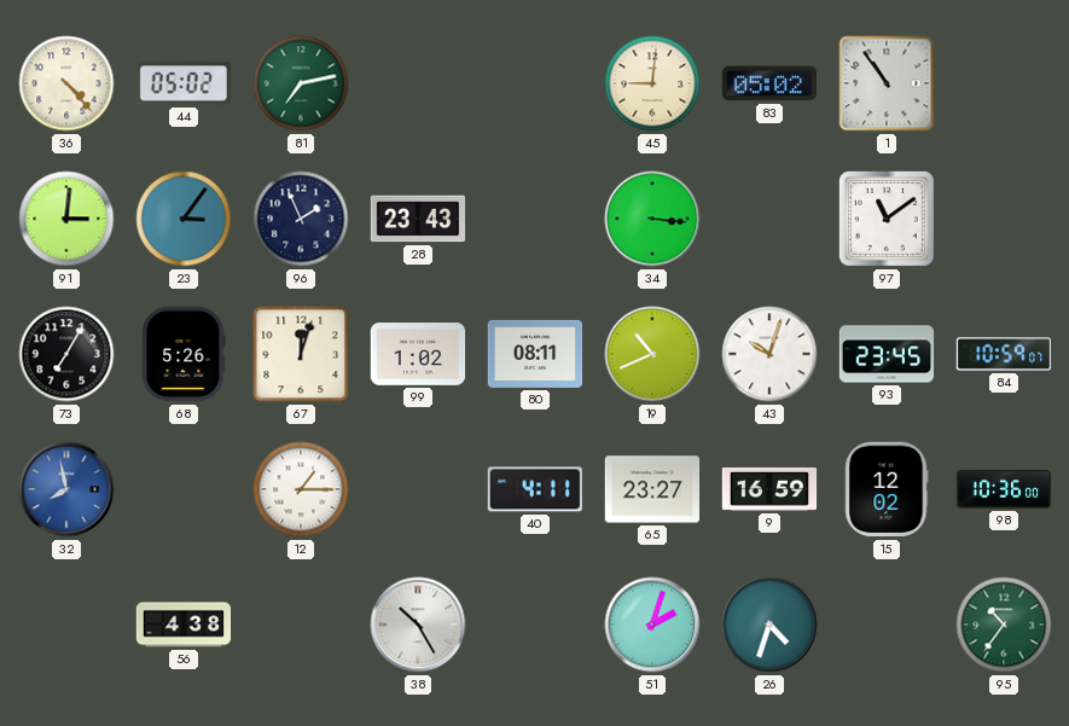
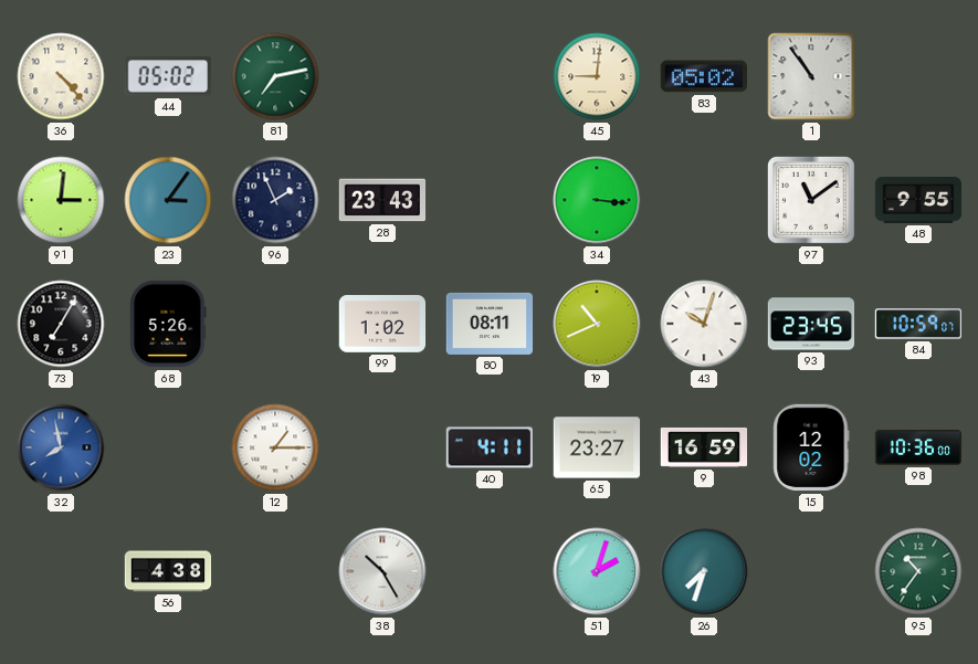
48: none -> 9:55 (918, 201)
67: 12:03 -> none (301, 354)
26: 4:33 -> 7:33 (704, 571)
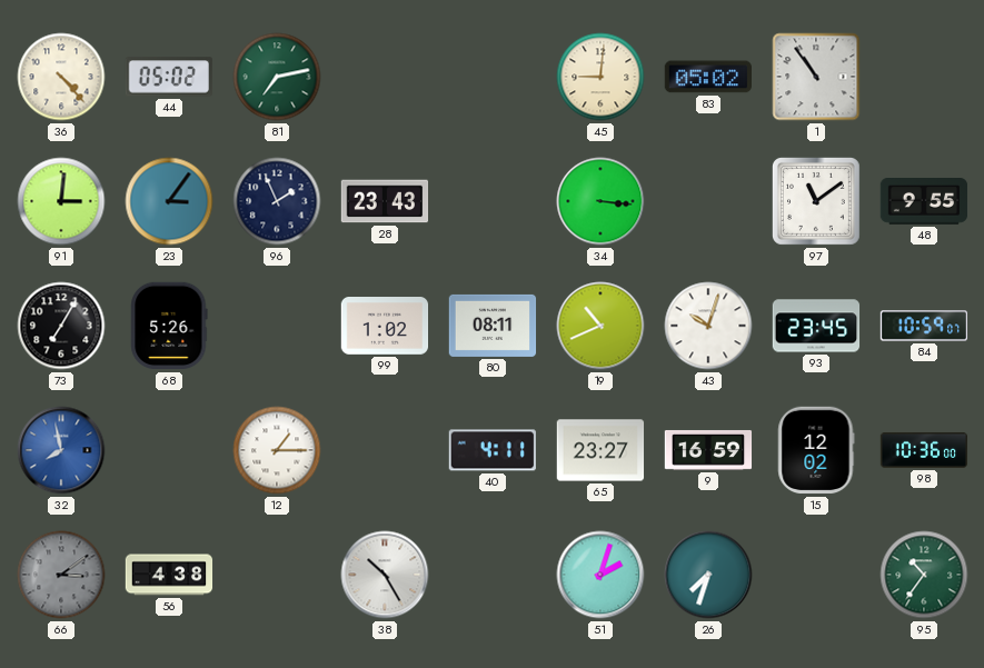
66: none -> 3:09 (61, 575)
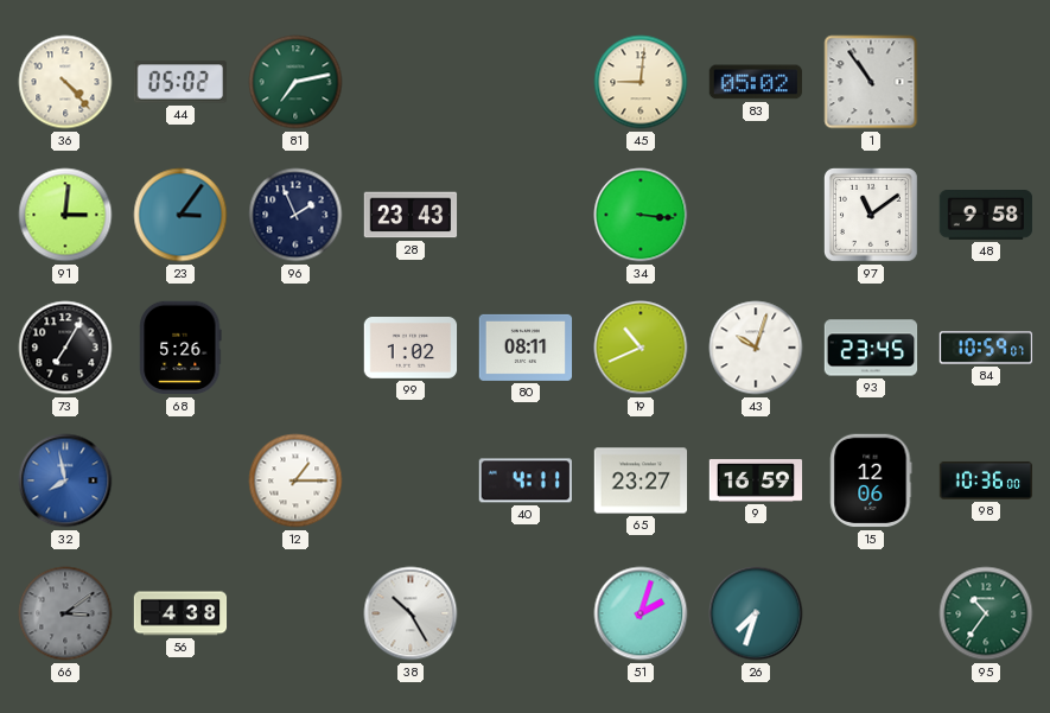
48: 9:55 -> 9:58 (986, 216)
15: 12:02 -> 12:06 (871, 480)
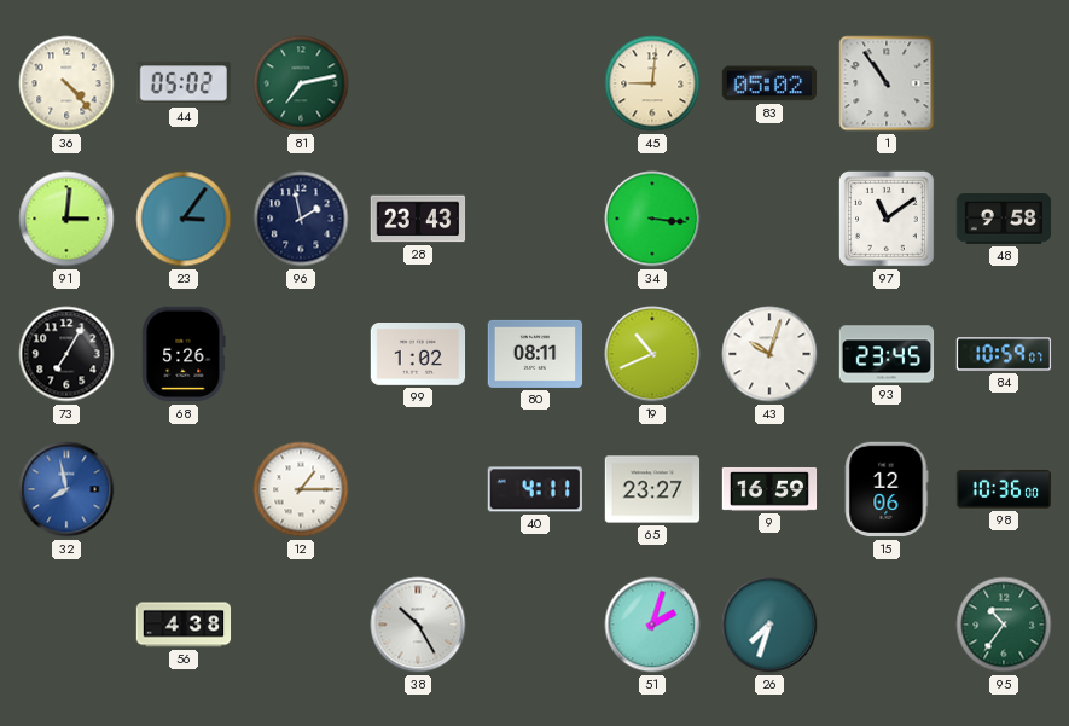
96: 1:56 -> 1:58 (301, 219)
66: 3:09 -> none (65, 613)
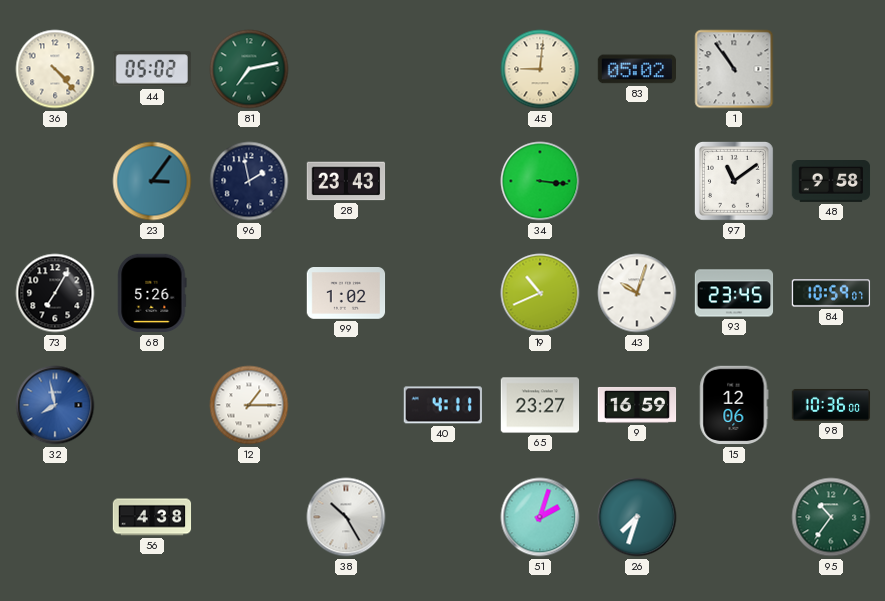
91: 3:01 -> none (66, 219)
80: 08:11 -> none (535, 354)
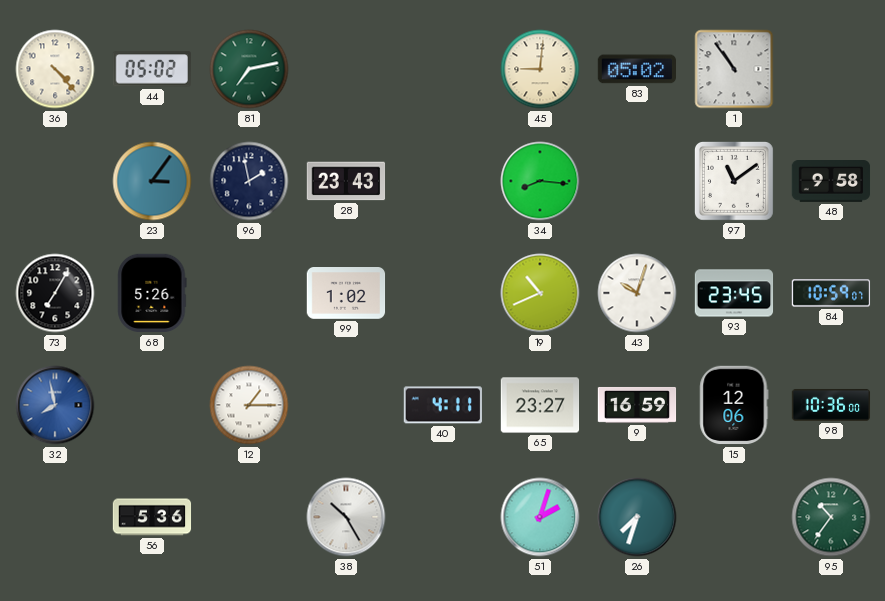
34: 3:16 -> 8:16 (540, 181)
56: 4:38 -> 5:36 (152, 517)
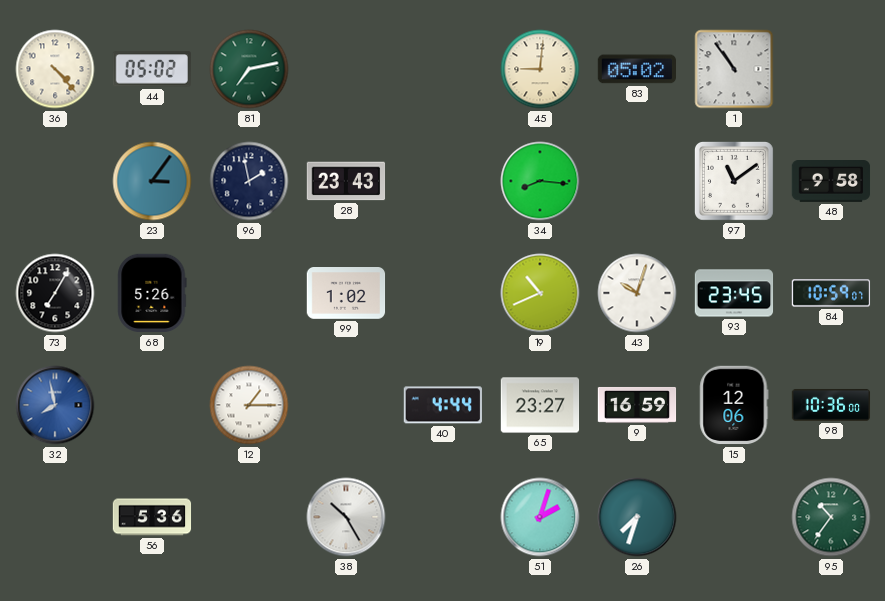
40: 4:11 -> 4:44 (443, 405)
